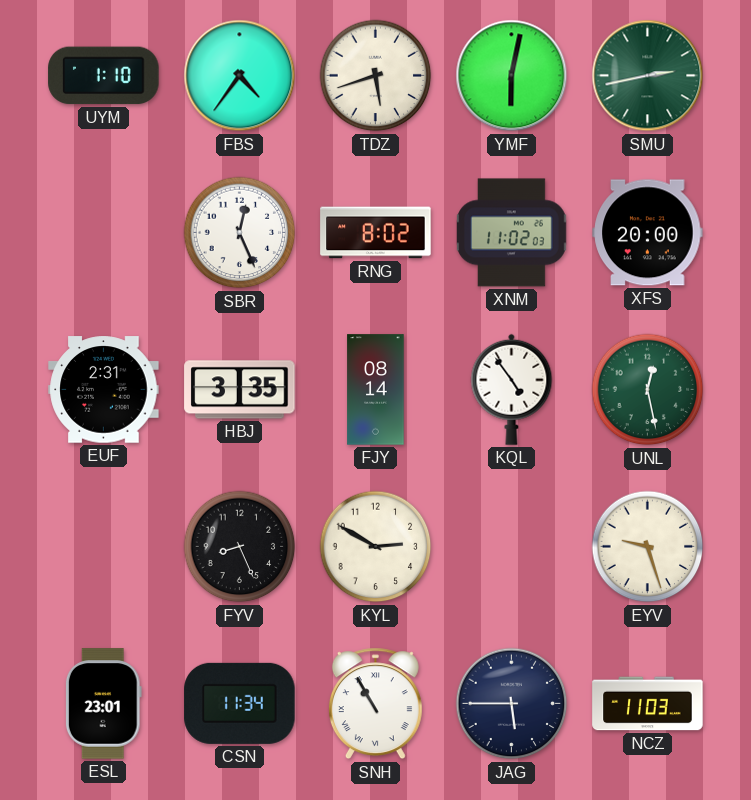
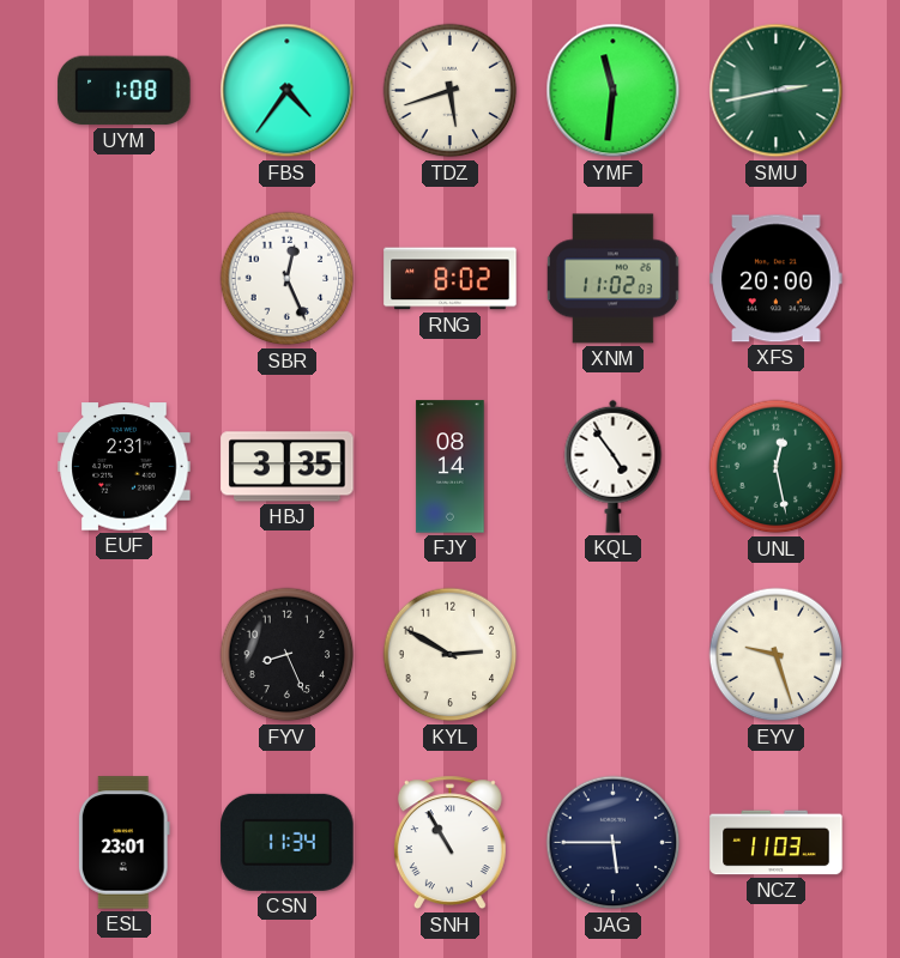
UYM: 1:10 -> 1:08 (125, 91)
YMF: 6:02 -> 11:31 (614, 91)
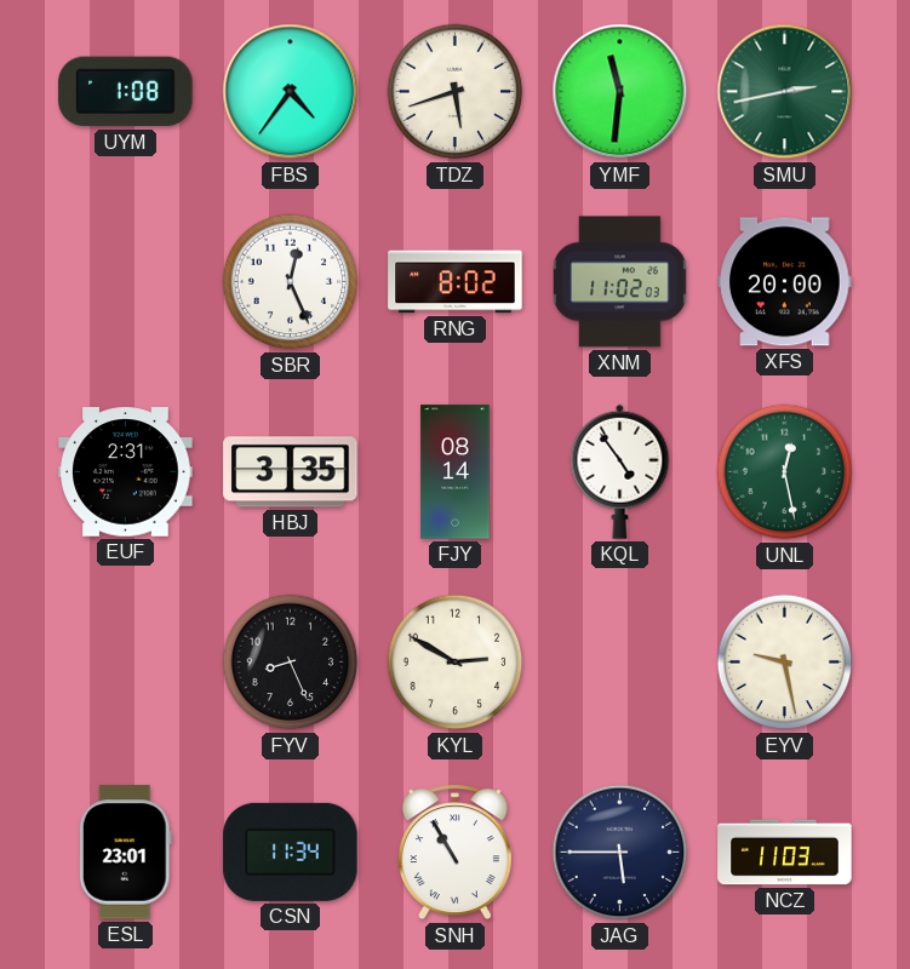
EYV: 9:27 -> 9:28 (785, 663)
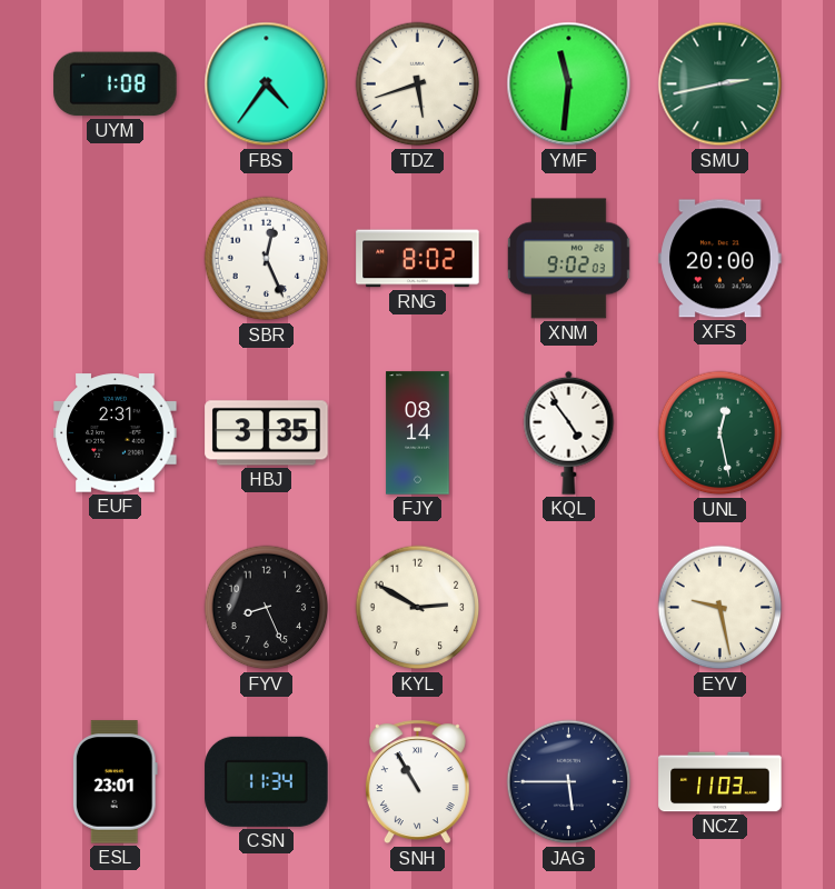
XNM: 11:02 -> 9:02 (569, 259)
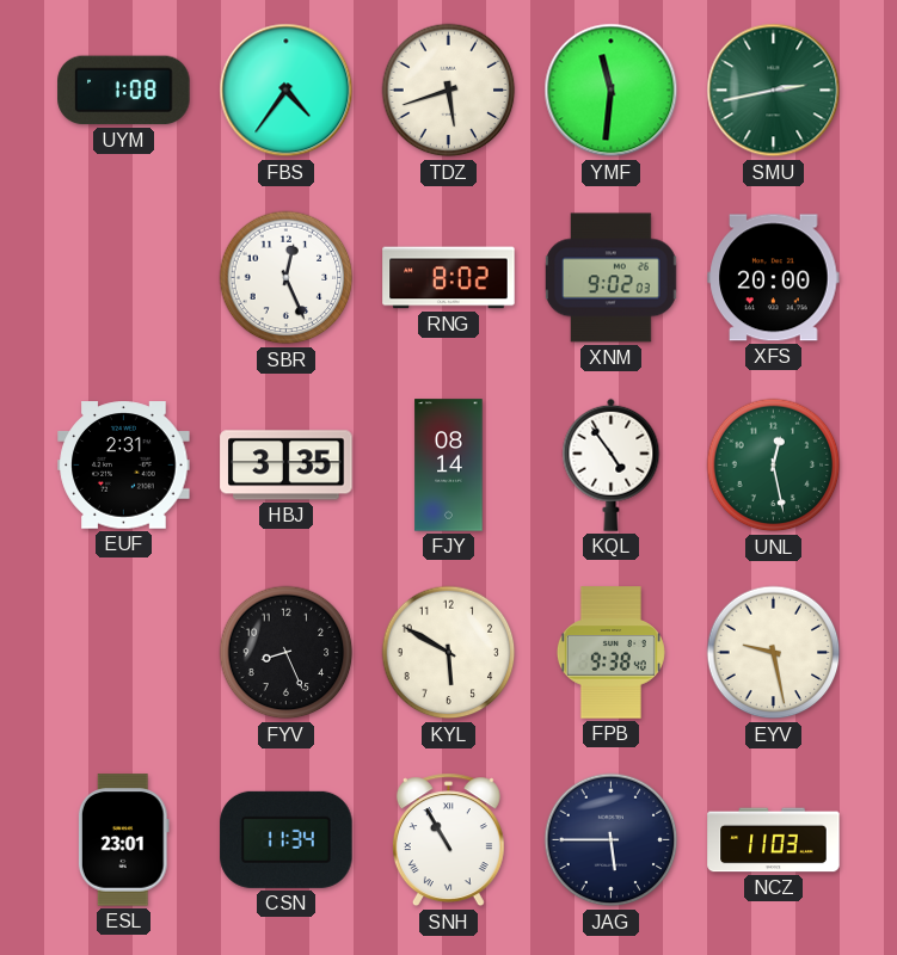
KYL: 2:50 -> 5:50 (449, 653)
FPB: none -> 9:38 (610, 653)
